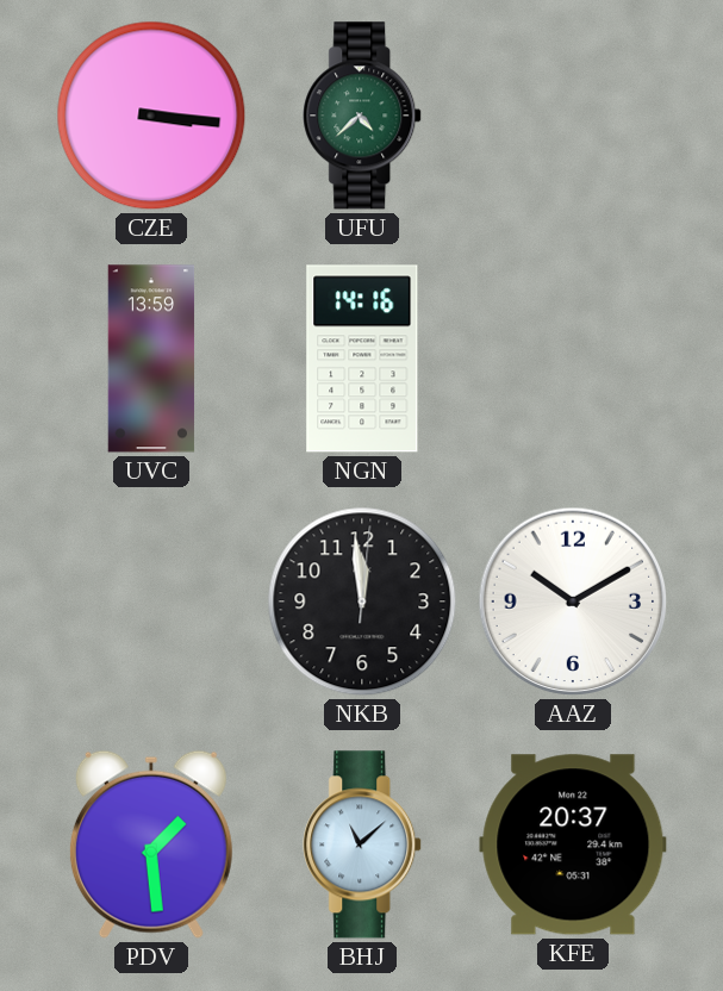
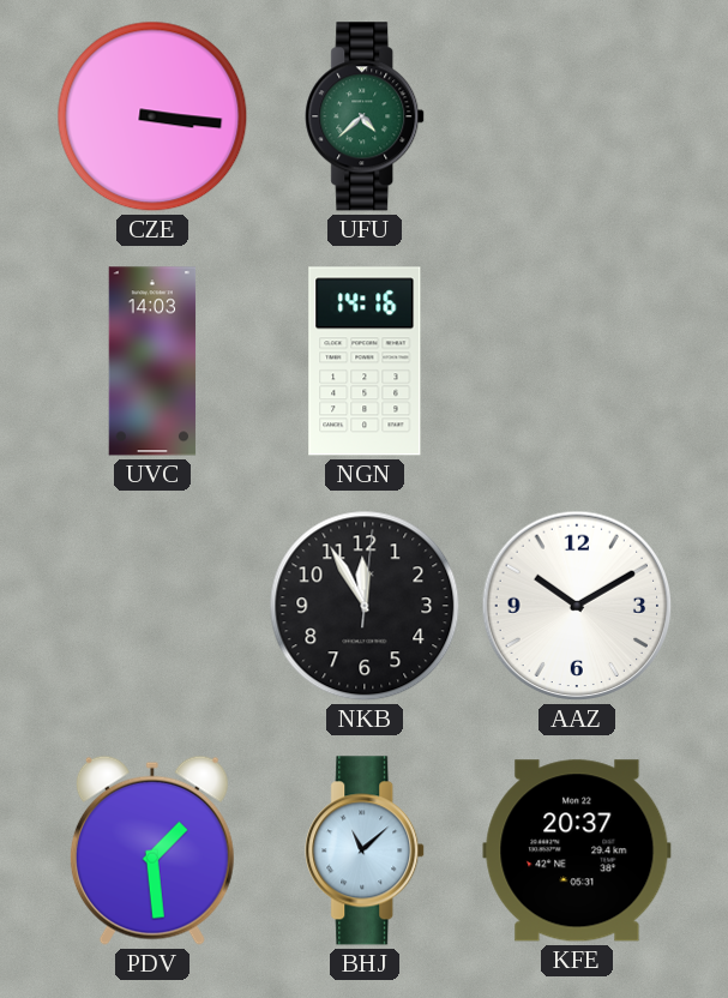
UVC: 13:59 -> 14:03 (152, 361)
NKB: 11:59 -> 11:55 (365, 606)
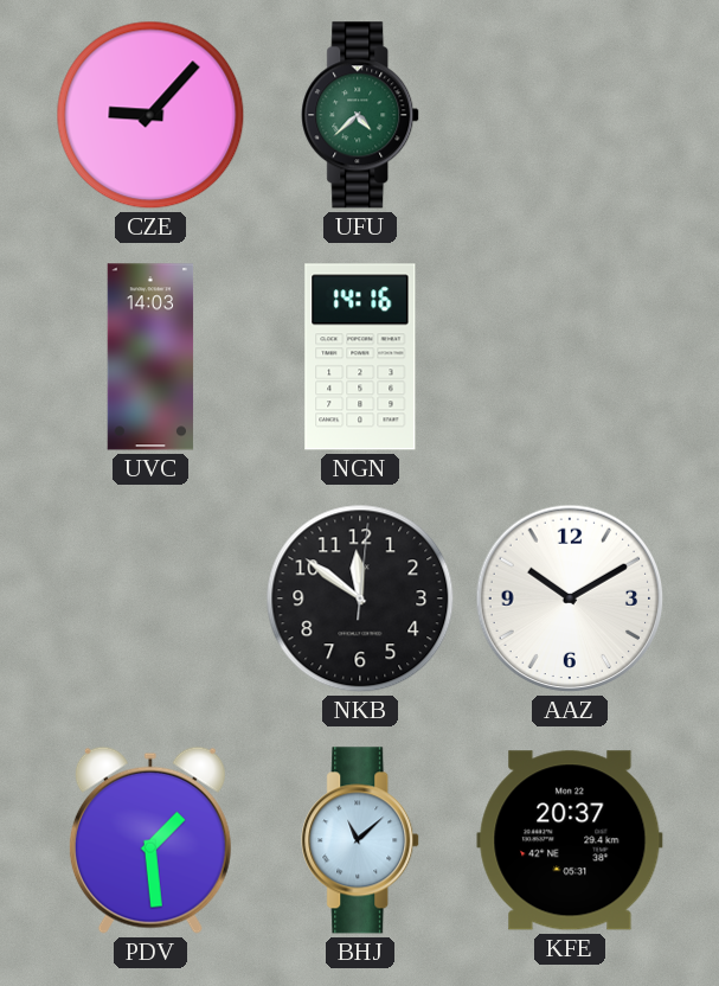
CZE: 3:16 -> 9:07 (150, 115)
NKB: 11:55 -> 11:51 (360, 598)
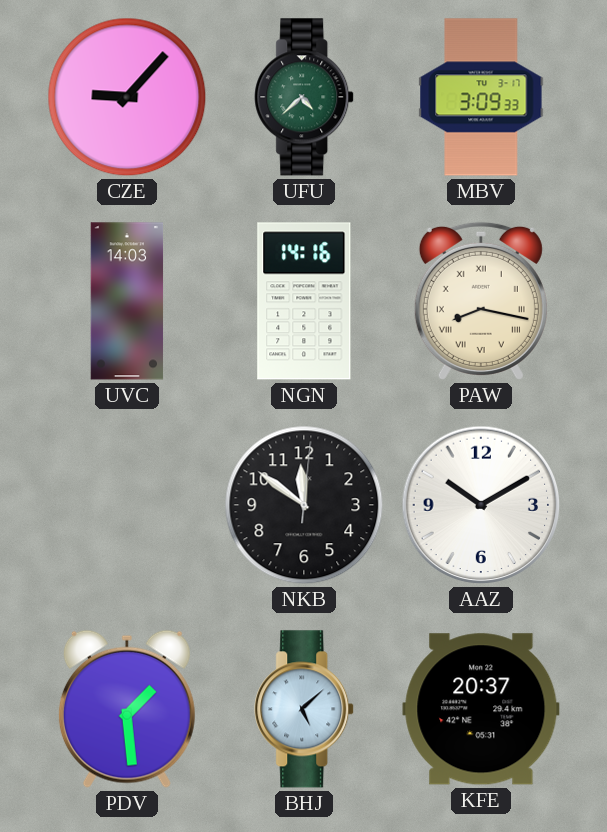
MBV: none -> 3:09 (481, 97)
PAW: none -> 8:17 (481, 301)
BHJ: 11:08 -> 5:08 (305, 709)
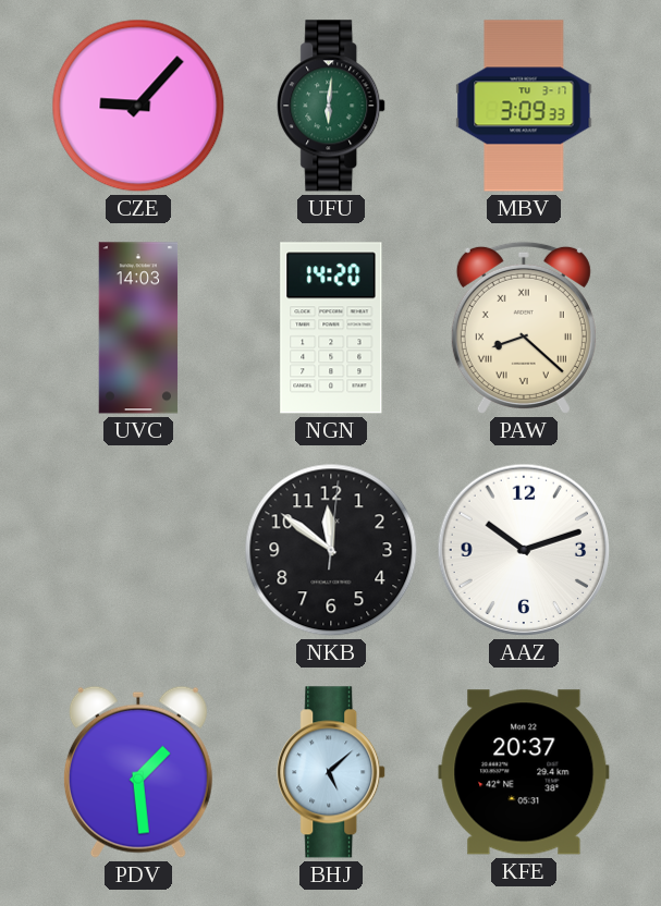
UFU: 4:38 -> 6:01 (332, 106)
NGN: 14:16 -> 14:20 (331, 328)
PAW: 8:17 -> 8:22 (524, 328)
AAZ: 10:10 -> 10:12 (524, 550)
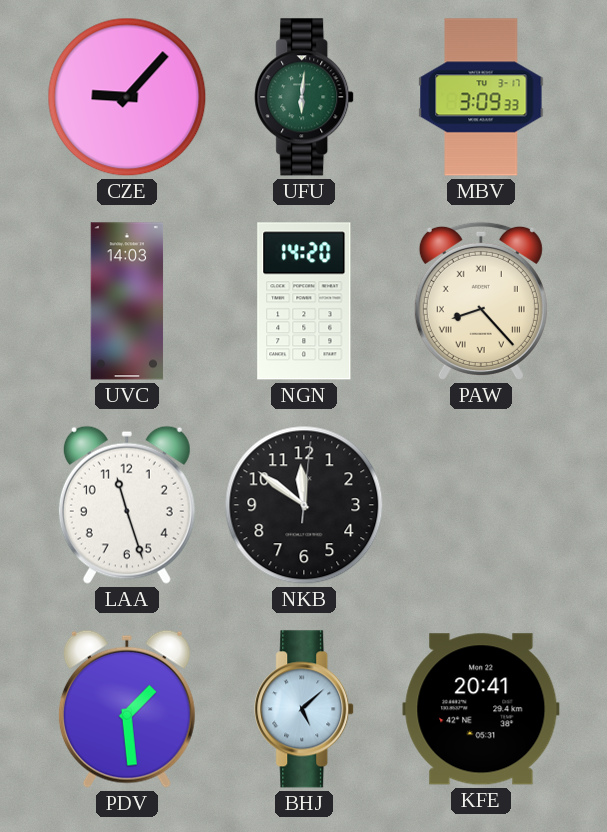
PAW: 8:22 -> 8:23 (481, 301)
LAA: none -> 11:27 (127, 505)
AAZ: 10:12 -> none (524, 550)
KFE: 20:37 -> 20:41 (481, 709)
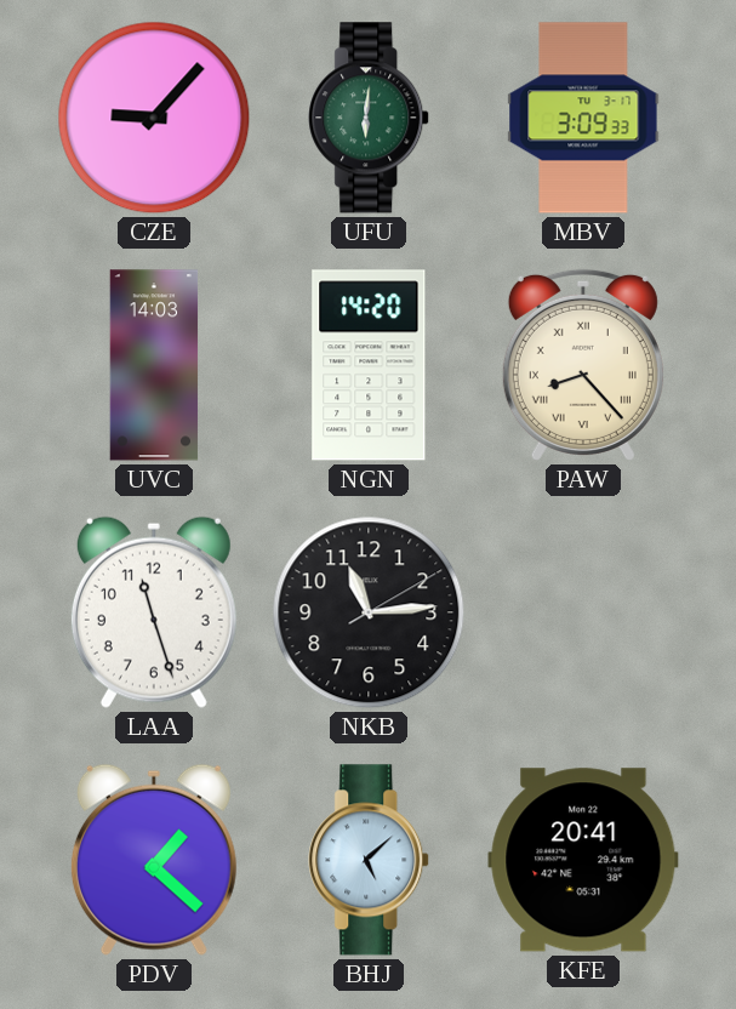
NKB: 11:51 -> 11:14 (369, 612)
PDV: 1:29 -> 1:22 (154, 860)
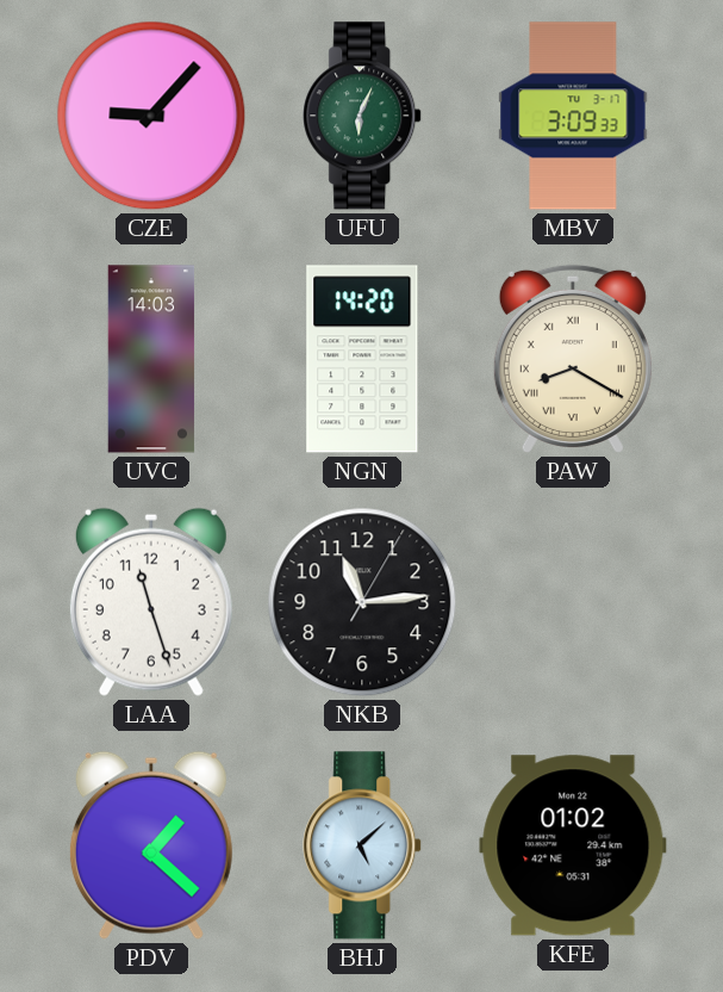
UFU: 6:01 -> 6:04 (363, 116)
PAW: 8:23 -> 8:20 (573, 359)
NKB: 11:14:10 -> 11:14:05 (362, 602)
KFE: 20:41 -> 01:02 (573, 845)
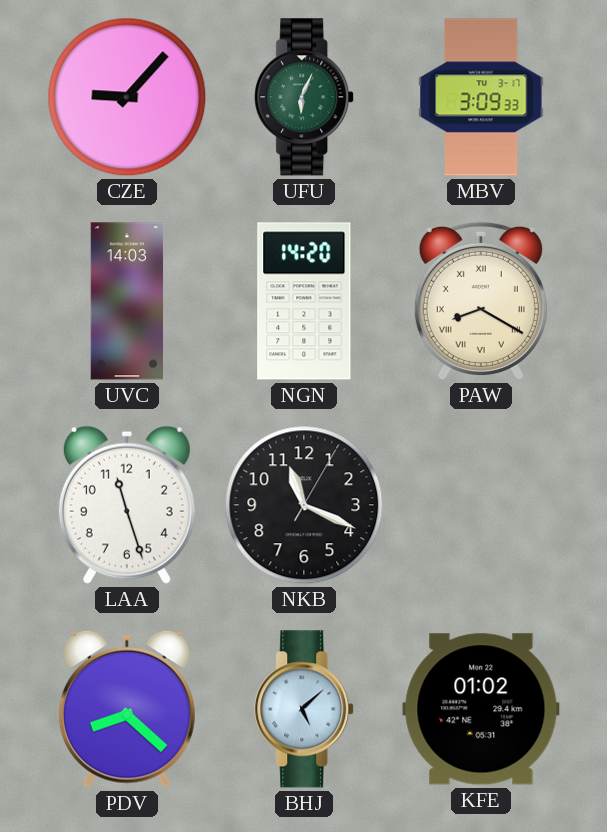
NKB: 11:14 -> 11:19 (304, 505)
PDV: 1:22 -> 8:22 (127, 709)
